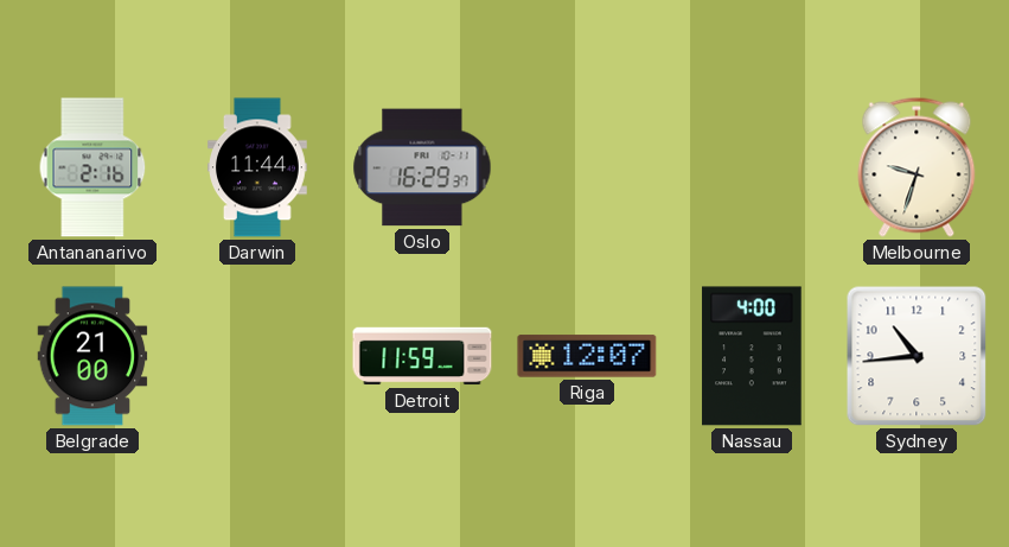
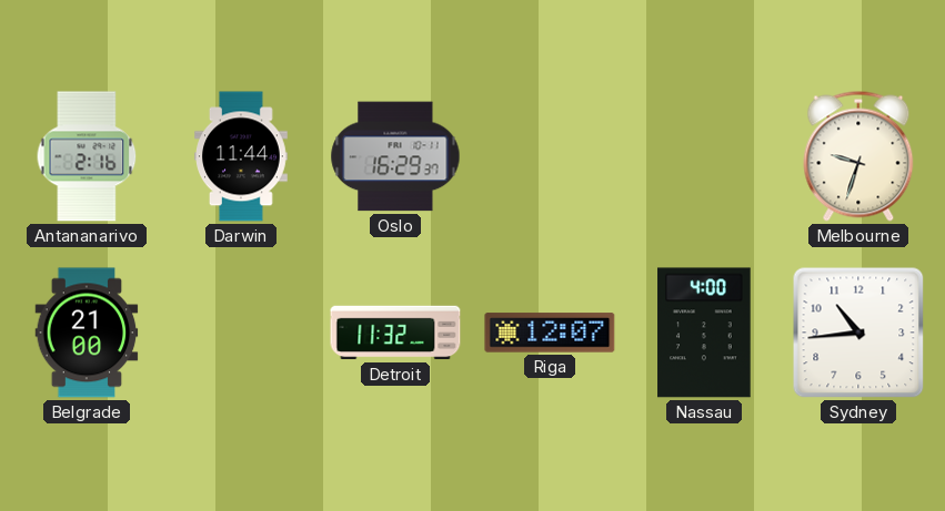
Detroit: 11:59 -> 11:32 (395, 333)
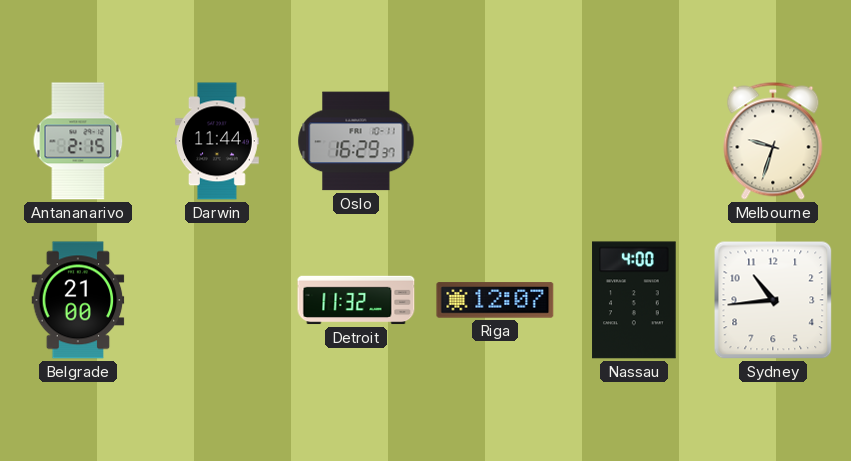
Antananarivo: 2:16 -> 2:15 (78, 141)
